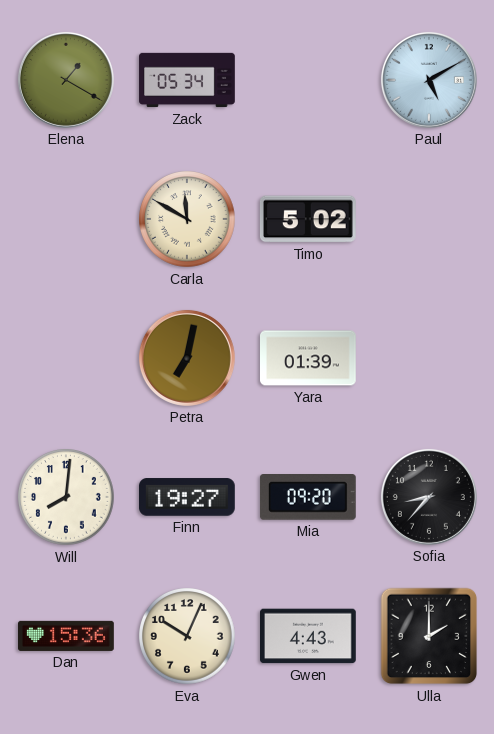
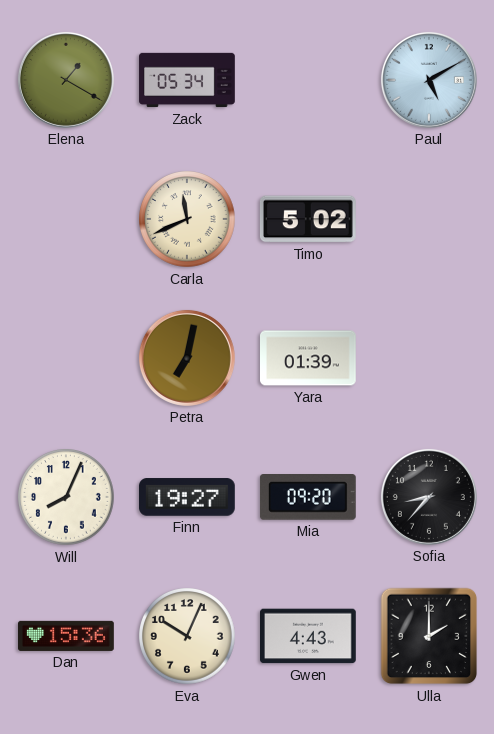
Carla: 11:50 -> 11:41 (187, 219)
Will: 8:01 -> 8:04 (66, 497)
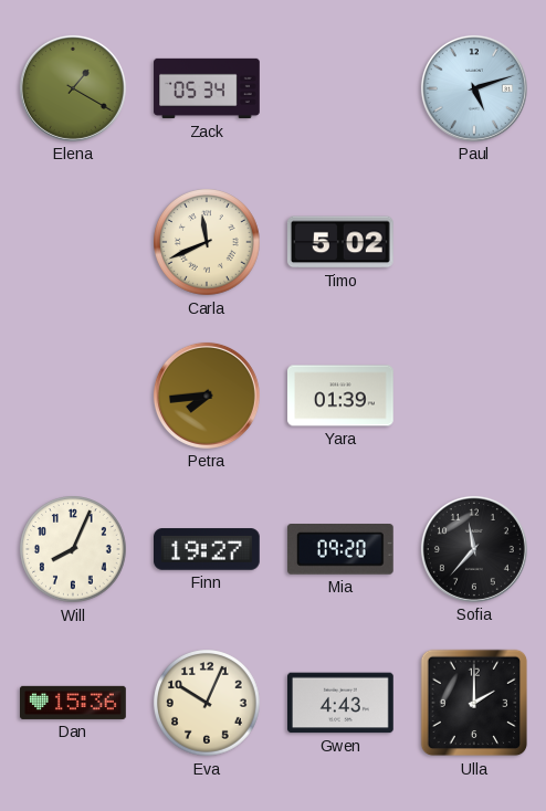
Paul: 5:10 -> 5:12 (474, 88)
Petra: 7:02 -> 7:44 (207, 396)
Sofia: 8:37 -> 11:37 (474, 549)
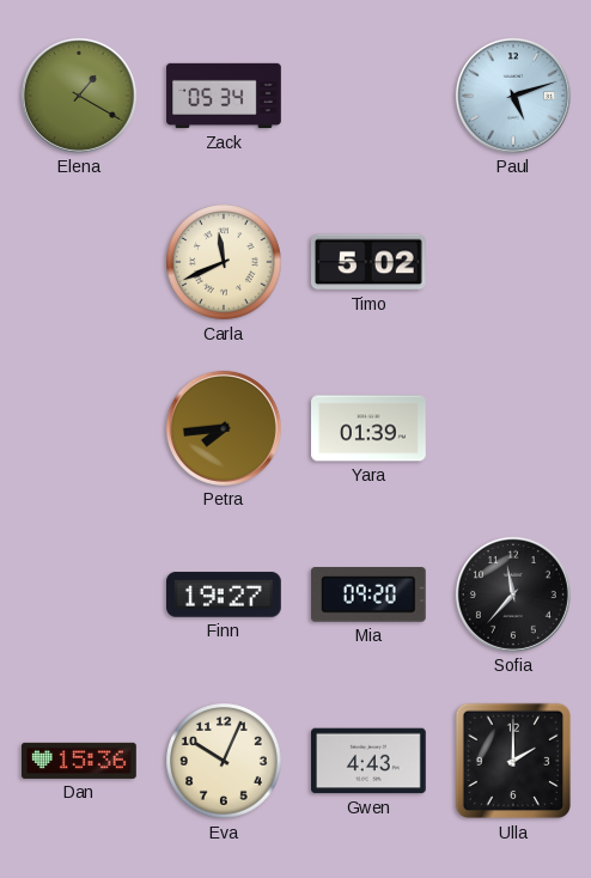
Will: 8:04 -> none (73, 549)
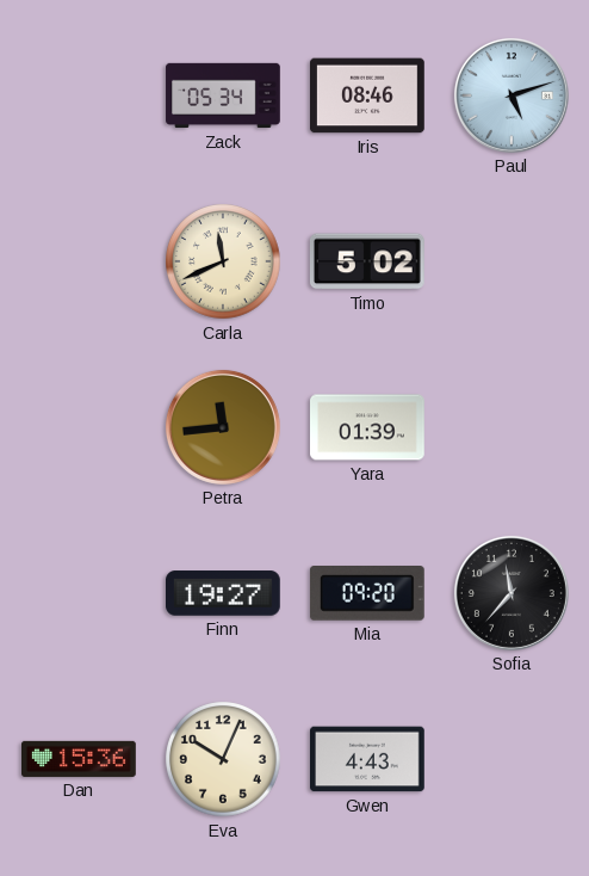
Elena: 1:20 -> none (79, 96)
Iris: none -> 08:46 (368, 95)
Petra: 7:44 -> 11:44 (223, 427)
Ulla: 2:00 -> none (513, 761)
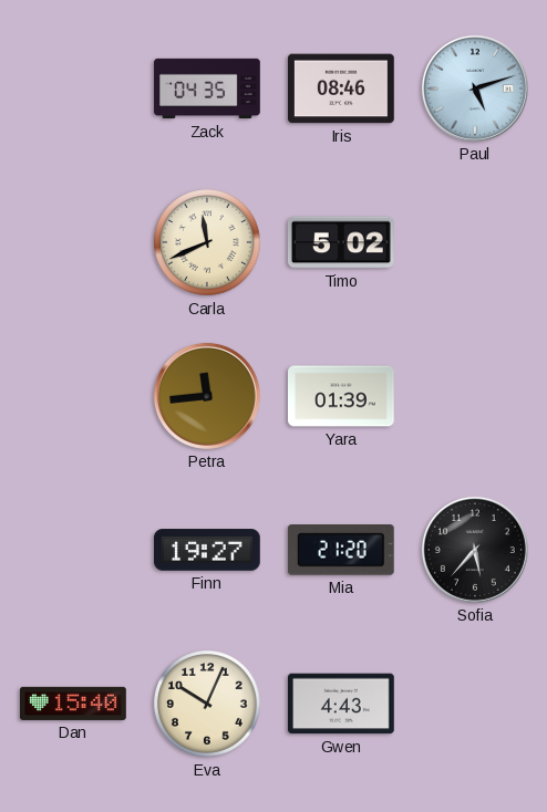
Zack: 05:34 -> 04:35 (207, 89)
Mia: 09:20 -> 21:20 (341, 551)
Sofia: 11:37 -> 5:37 (475, 550)
Dan: 15:36 -> 15:40 (74, 704)
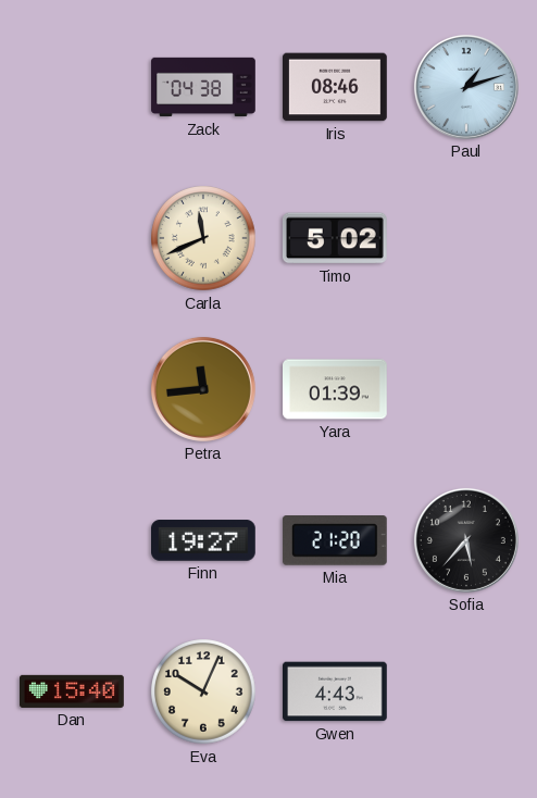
Zack: 04:35 -> 04:38 (203, 87)
Paul: 5:12 -> 1:12 (466, 87)
